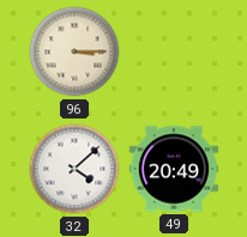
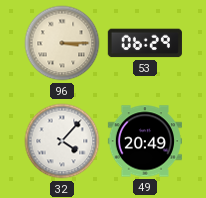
53: none -> 06:29 (145, 43)
32: 4:08 -> 4:07 (62, 141)
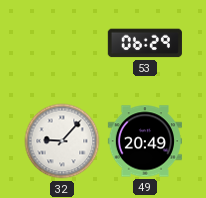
96: 3:15 -> none (62, 43)
32: 4:07 -> 9:07 (62, 141)
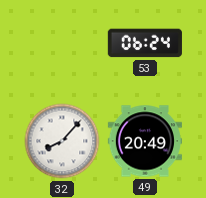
53: 06:29 -> 06:24 (145, 43)
32: 9:07 -> 8:07 (62, 141)
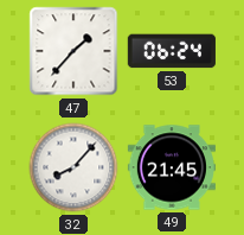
47: none -> 1:37 (73, 51)
49: 20:49 -> 21:45 (172, 167)
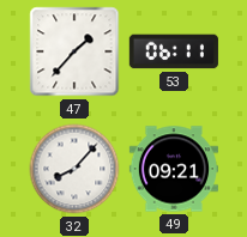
53: 06:24 -> 06:11 (174, 51)
49: 21:45 -> 09:21 (174, 169)
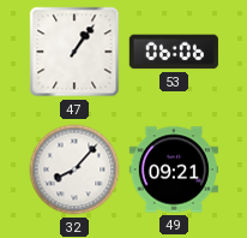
47: 1:37 -> 1:06 (74, 52)
53: 06:11 -> 06:06 (174, 52)
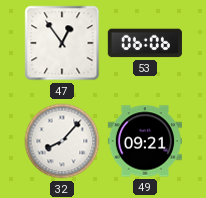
47: 1:06 -> 12:54 (62, 43)
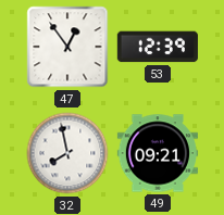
53: 06:06 -> 12:39 (158, 47)
32: 8:07 -> 7:58 (67, 153)
